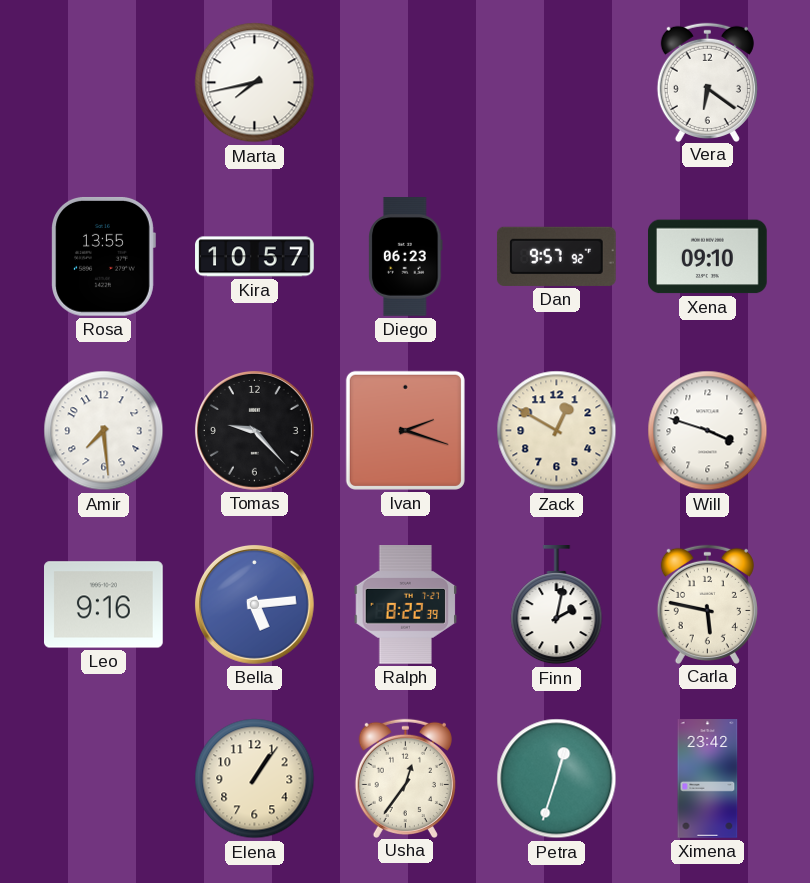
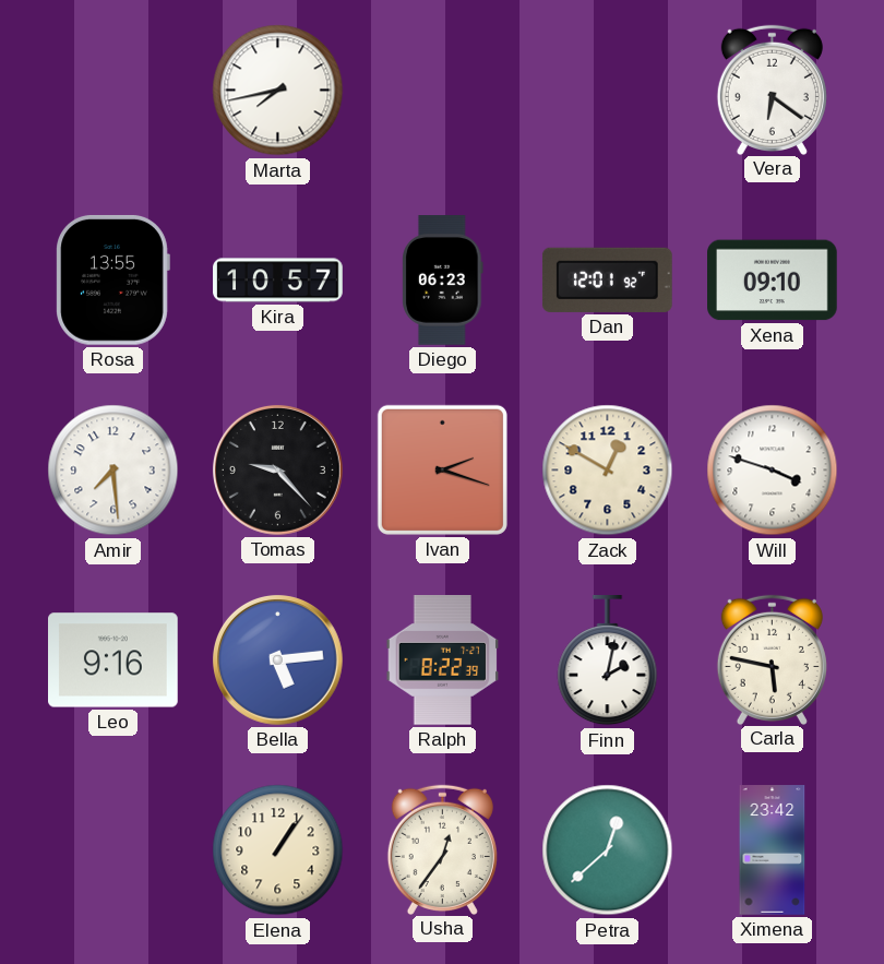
Dan: 9:57 -> 12:01 (607, 279)
Petra: 12:33 -> 12:38 (608, 850)
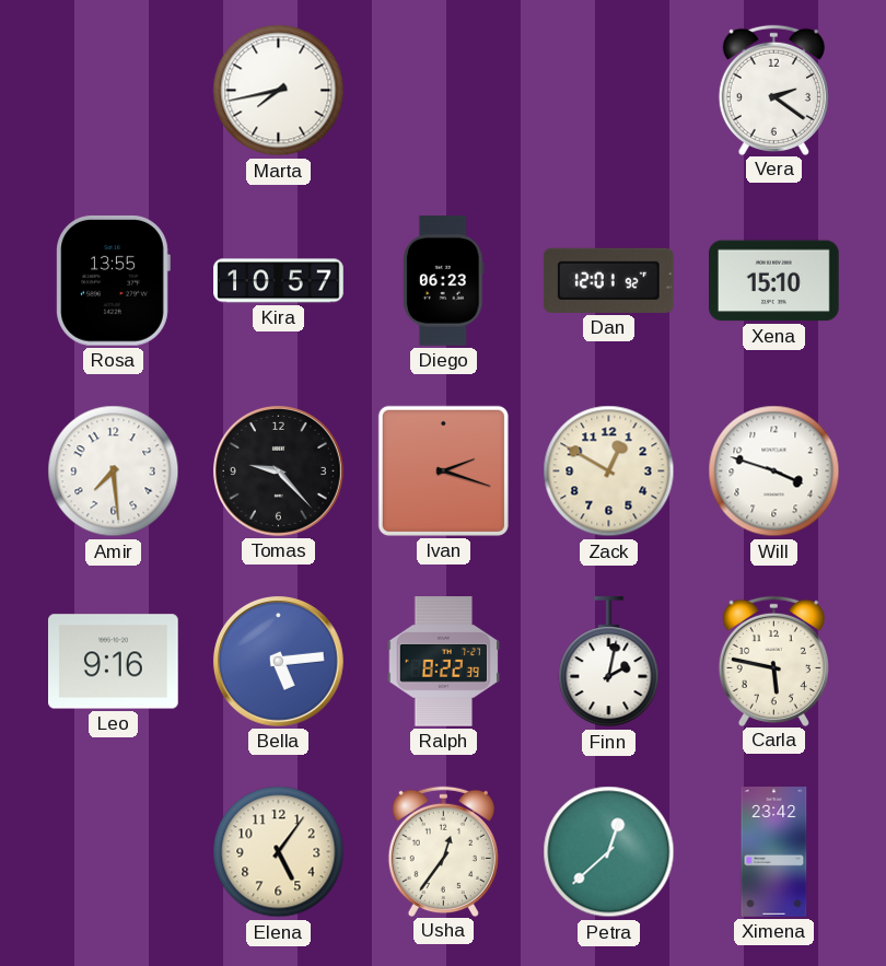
Vera: 6:21 -> 2:21 (773, 90)
Xena: 09:10 -> 15:10 (774, 281)
Elena: 1:06 -> 5:06 (279, 852)
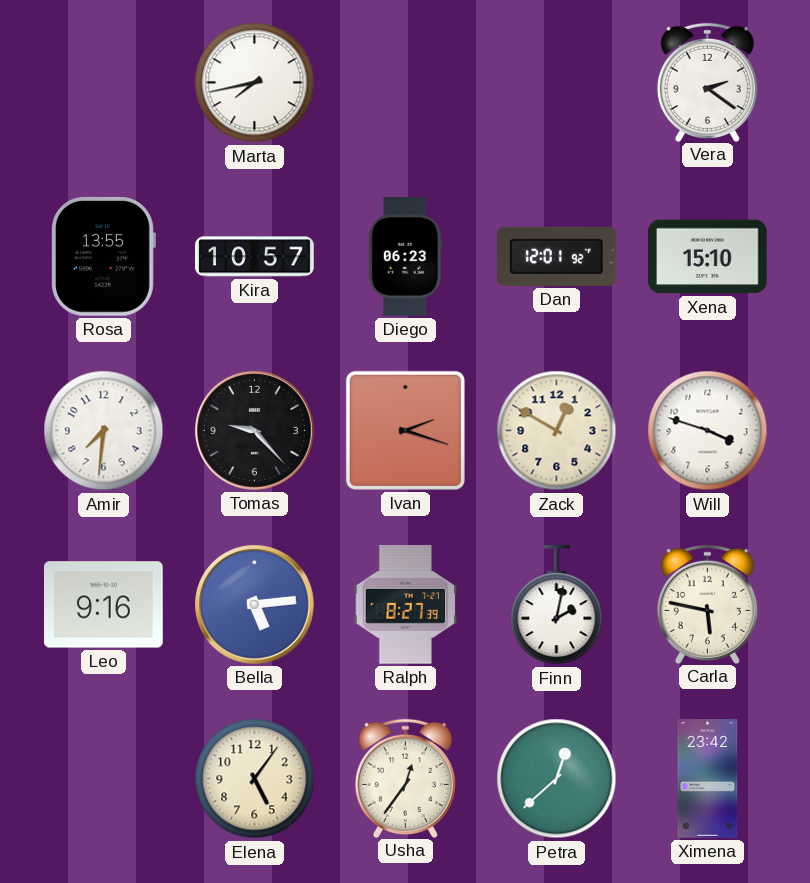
Amir: 7:29 -> 7:31 (104, 431)
Ralph: 8:22 -> 8:27 (406, 605)
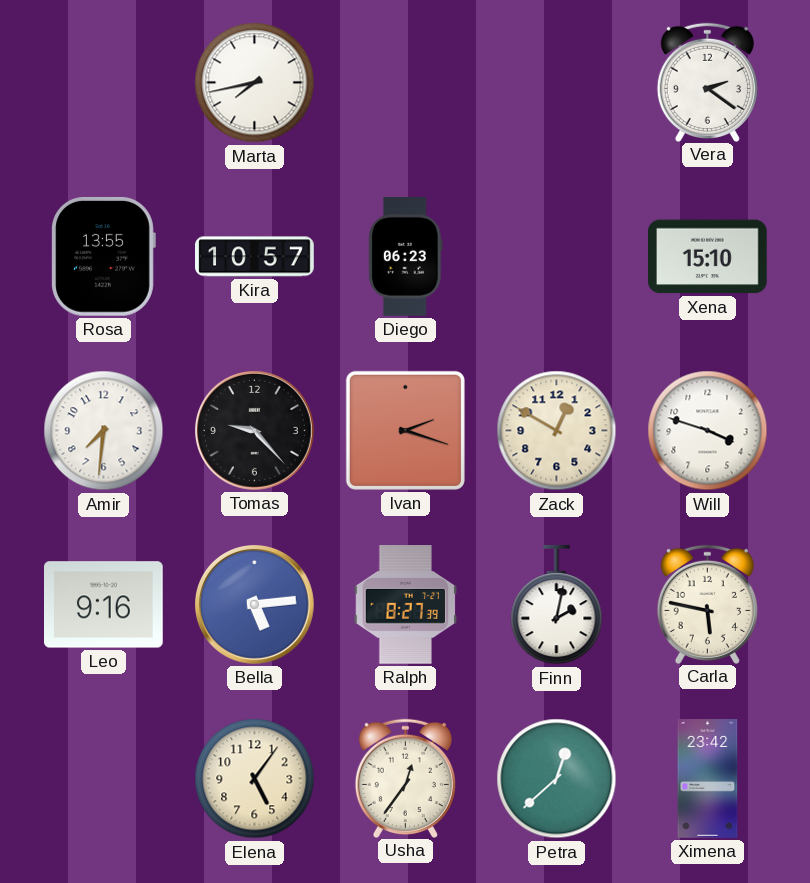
Dan: 12:01 -> none (556, 256)
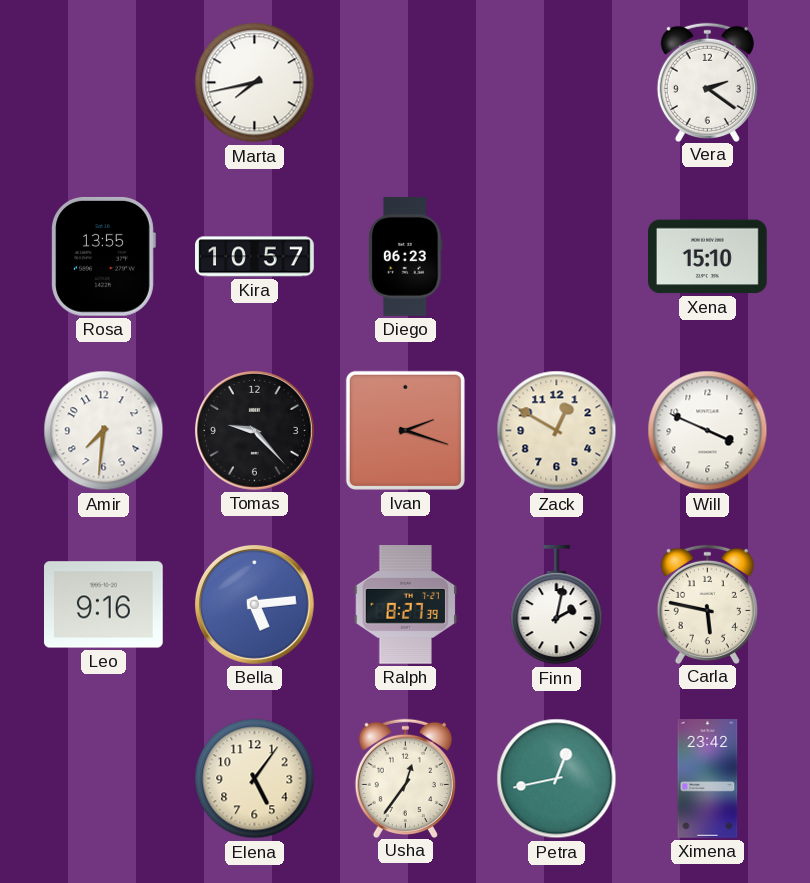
Will: 3:48 -> 3:49 (708, 431)
Petra: 12:38 -> 12:43 (557, 779)
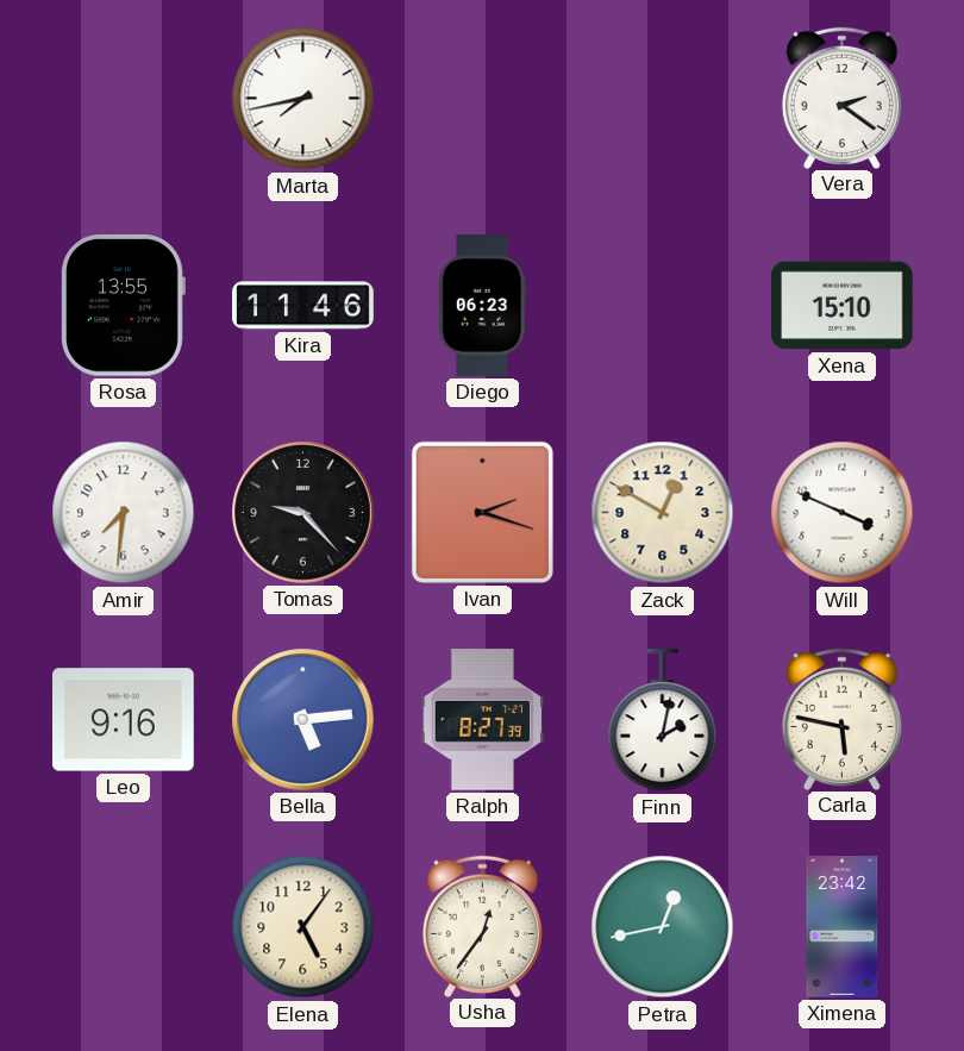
Kira: 10:57 -> 11:46 (303, 306)
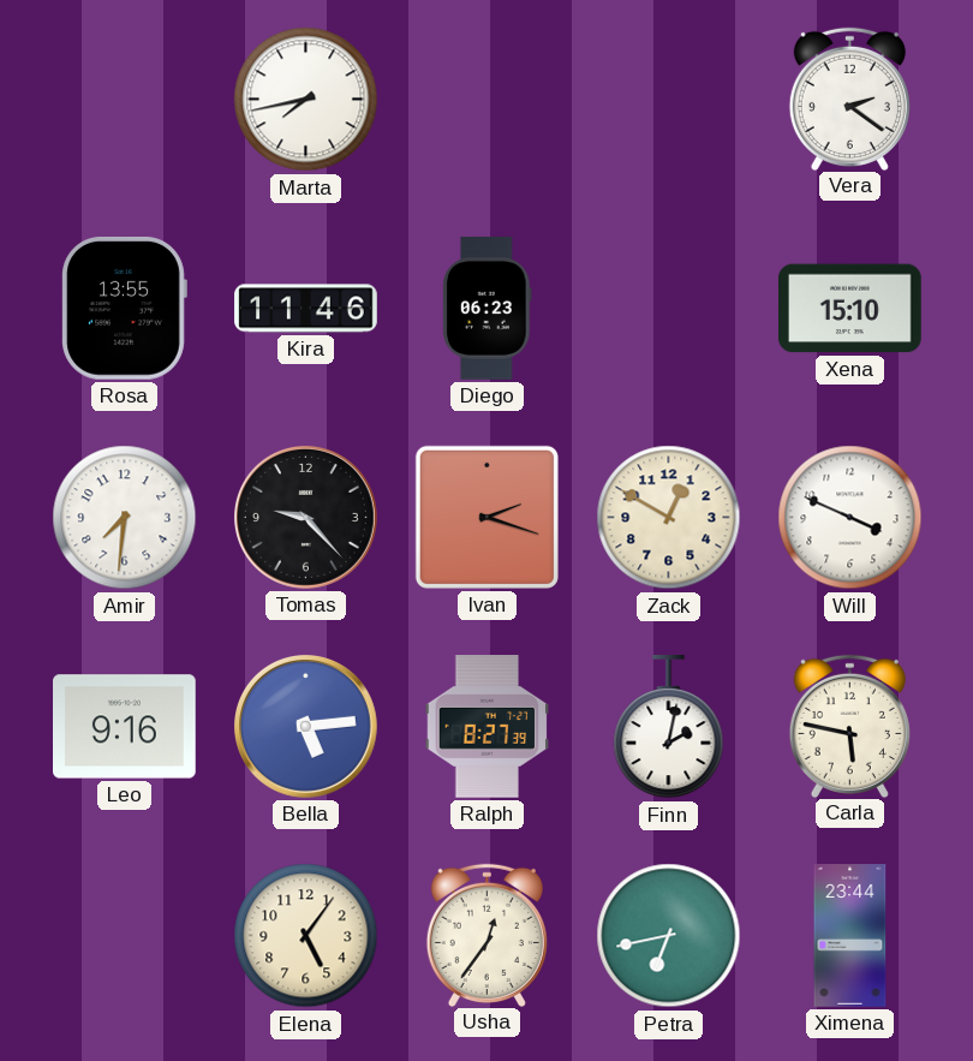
Petra: 12:43 -> 6:43 (669, 936)
Ximena: 23:42 -> 23:44 (850, 936)
